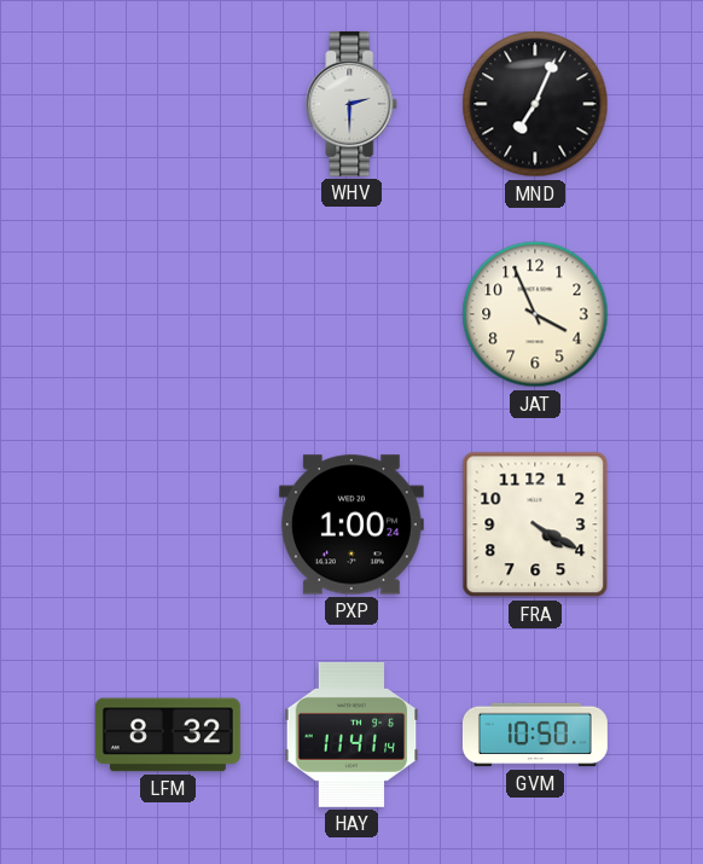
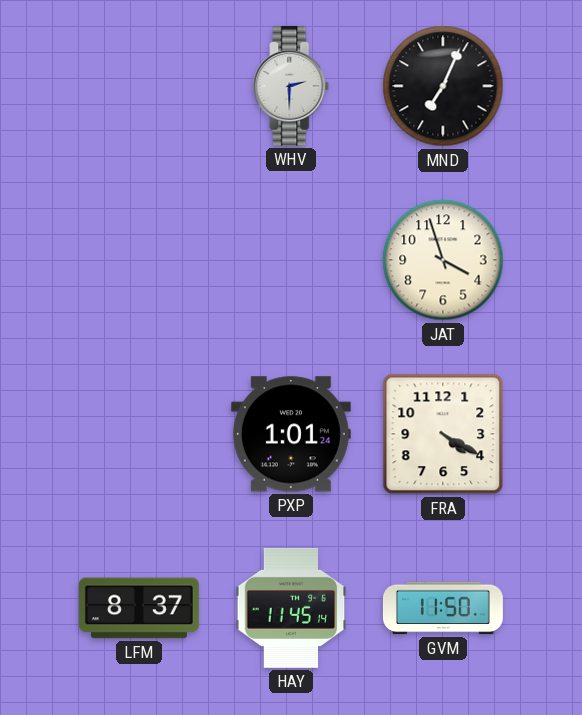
JAT: 3:56 -> 3:57 (443, 260)
PXP: 1:00 -> 1:01 (291, 434)
LFM: 8:32 -> 8:37 (139, 608)
HAY: 11:41 -> 11:45 (291, 608)
GVM: 10:50 -> 11:50 (443, 608)
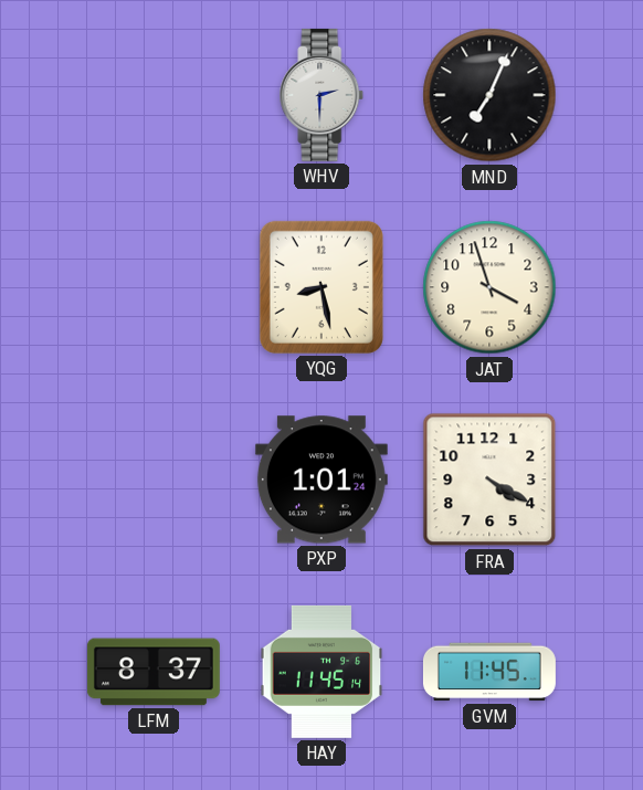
YQG: none -> 8:28 (321, 287)
GVM: 11:50 -> 11:45 (489, 672)
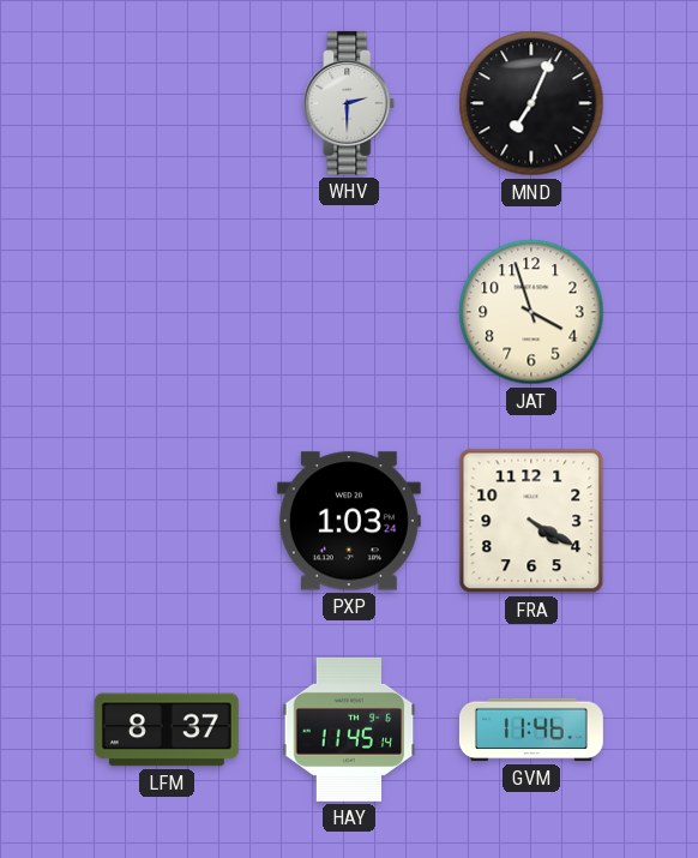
YQG: 8:28 -> none (321, 287)
PXP: 1:01 -> 1:03 (349, 521)
GVM: 11:45 -> 11:46 (531, 730)
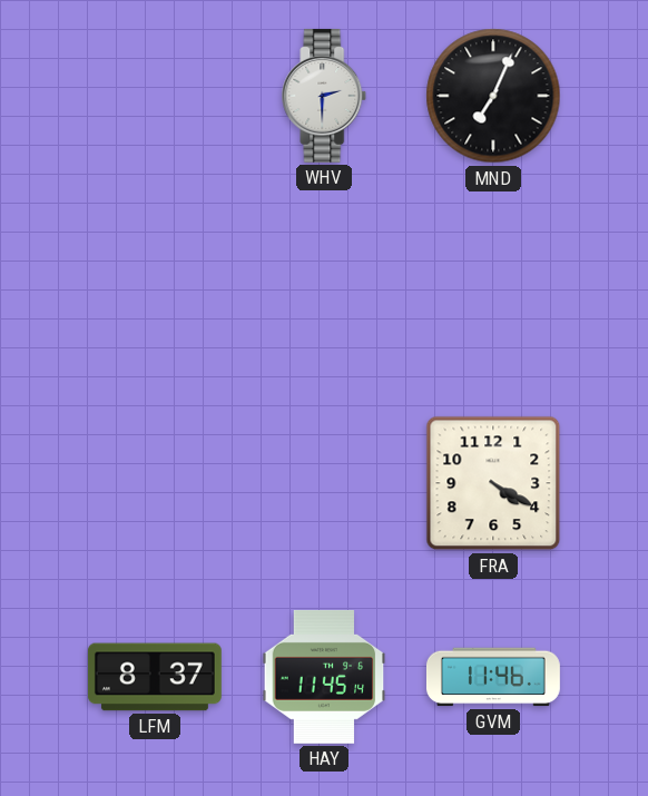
JAT: 3:57 -> none (531, 312)
PXP: 1:03 -> none (349, 521)
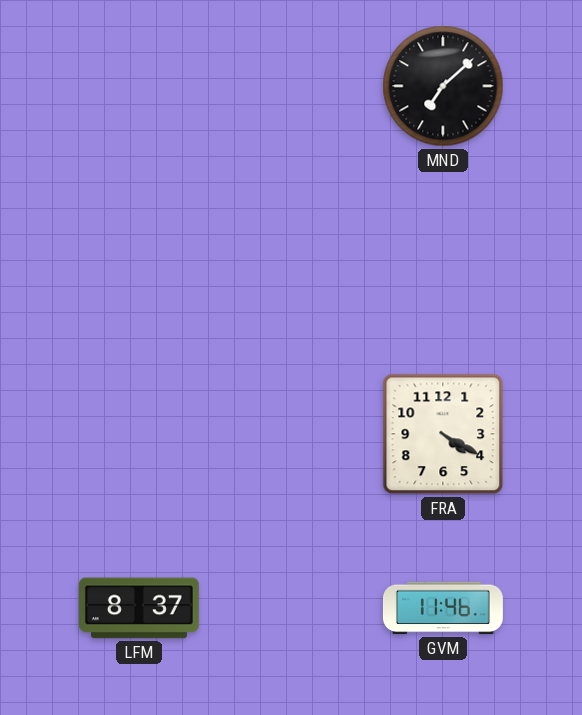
WHV: 2:30 -> none (324, 96)
MND: 7:04 -> 7:08 (443, 86)
HAY: 11:45 -> none (324, 677)
